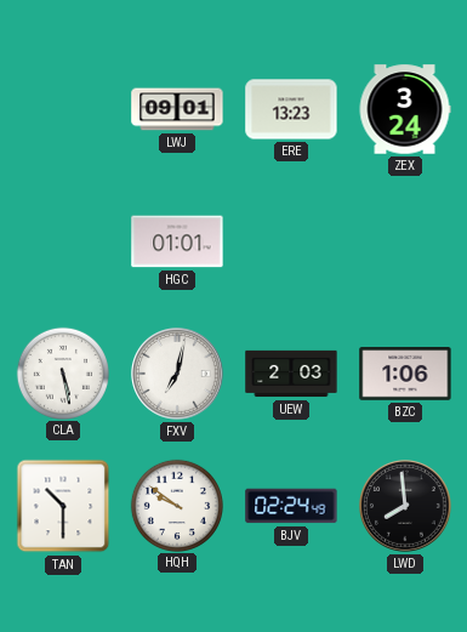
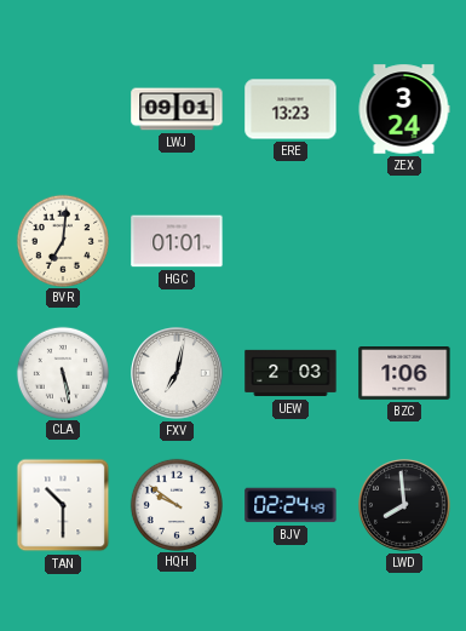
BVR: none -> 7:01 (62, 240)
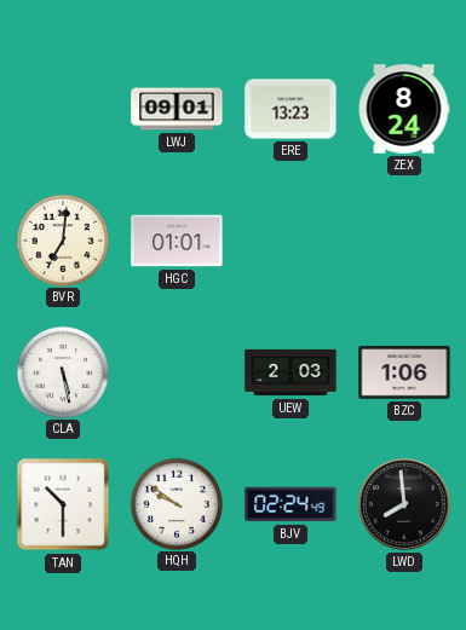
ZEX: 3:24 -> 8:24 (404, 109)
FXV: 7:02 -> none (178, 374)
